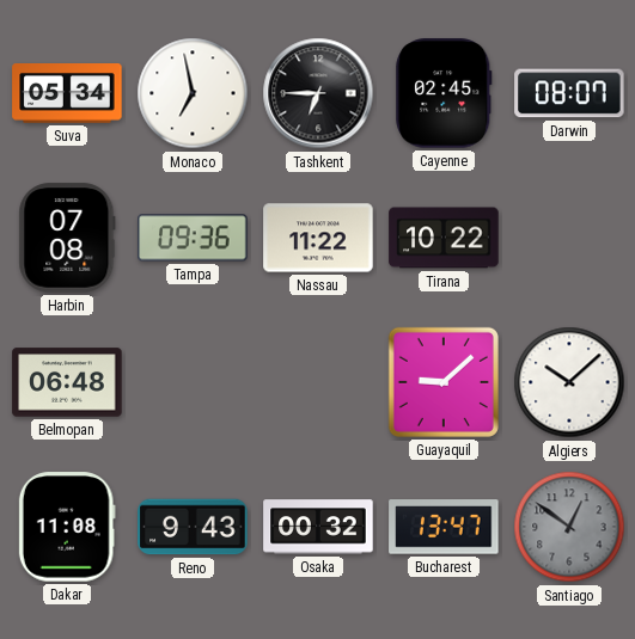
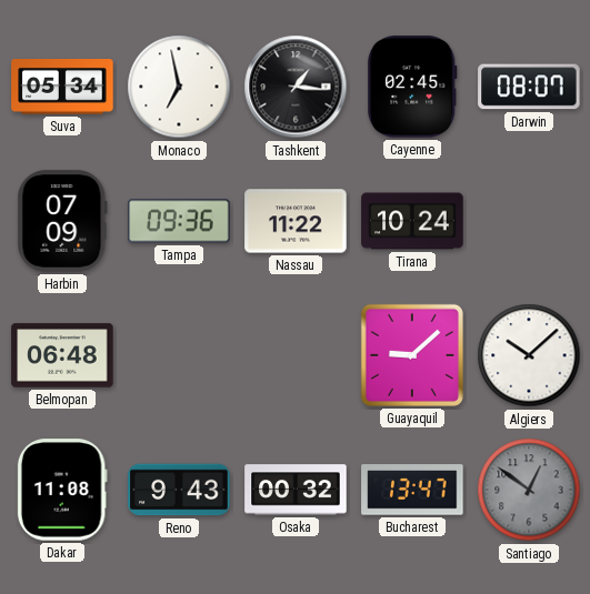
Tashkent: 6:45 -> 1:16 (296, 87)
Harbin: 07:08 -> 07:09 (62, 221)
Tirana: 10:22 -> 10:24 (412, 221)
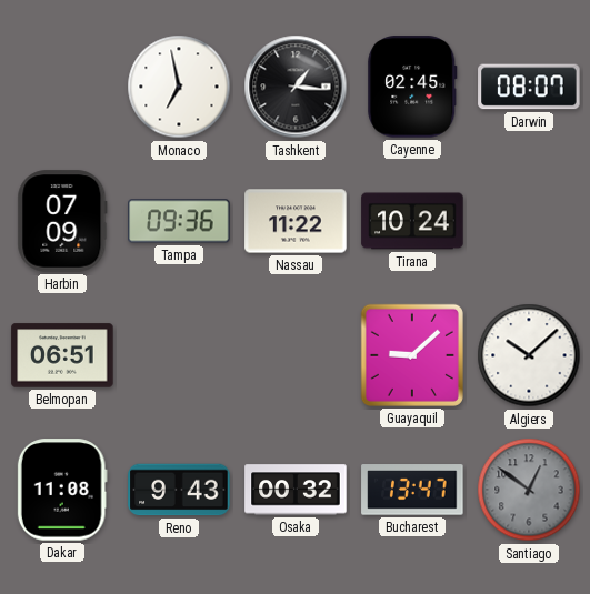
Suva: 05:34 -> none (62, 87)
Belmopan: 06:48 -> 06:51 (62, 355)
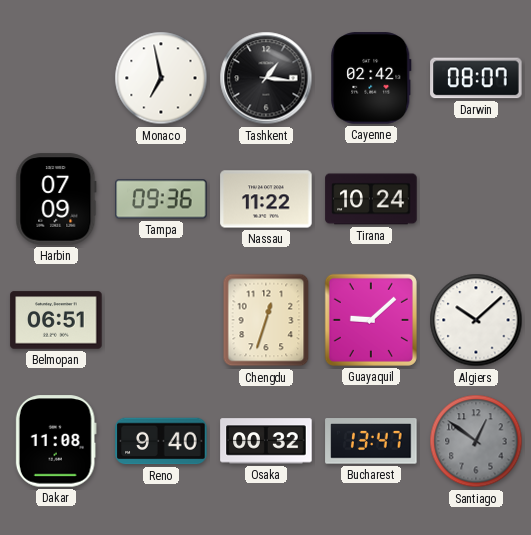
Cayenne: 02:45 -> 02:42 (371, 78)
Chengdu: none -> 12:33 (266, 320)
Reno: 9:43 -> 9:40 (161, 441)
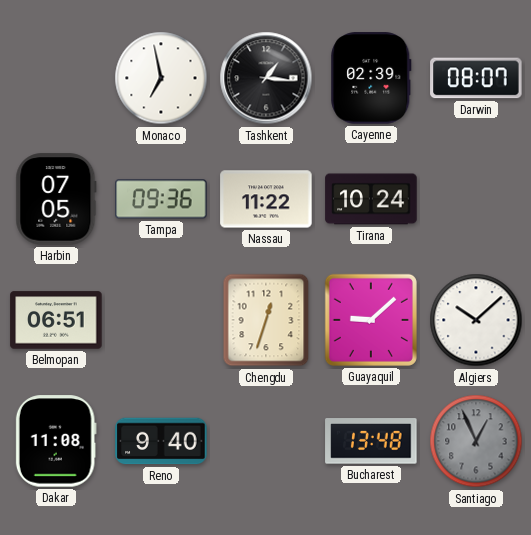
Cayenne: 02:42 -> 02:39 (371, 78)
Harbin: 07:09 -> 07:05 (56, 199)
Osaka: 00:32 -> none (266, 441)
Bucharest: 13:47 -> 13:48 (371, 441)
Santiago: 12:51 -> 12:56 (476, 441)
